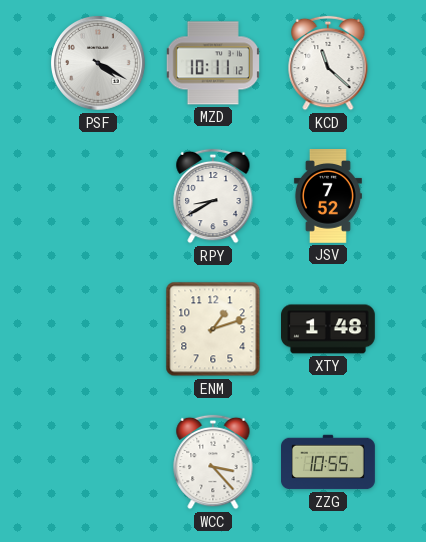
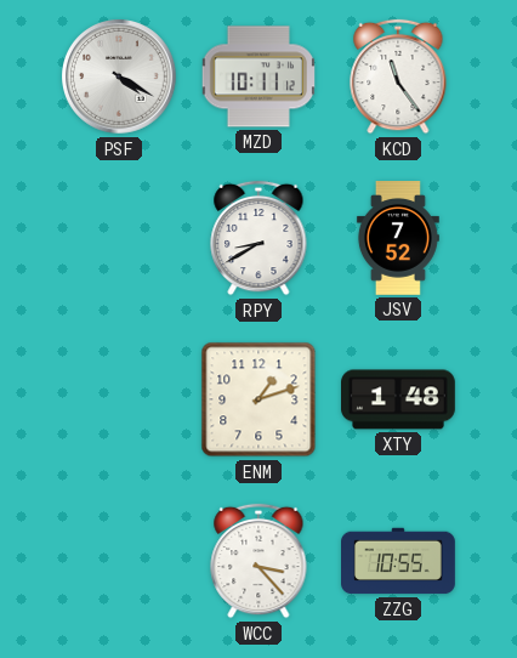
KCD: 11:22 -> 11:24 (398, 76)
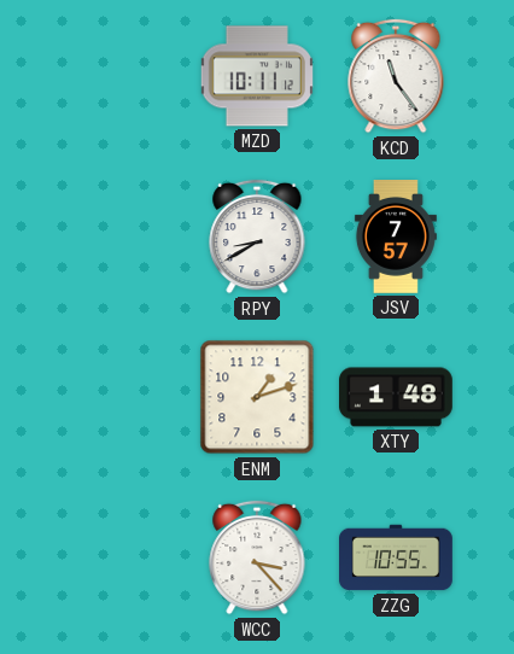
PSF: 4:20 -> none (120, 78)
JSV: 7:52 -> 7:57 (396, 238)
